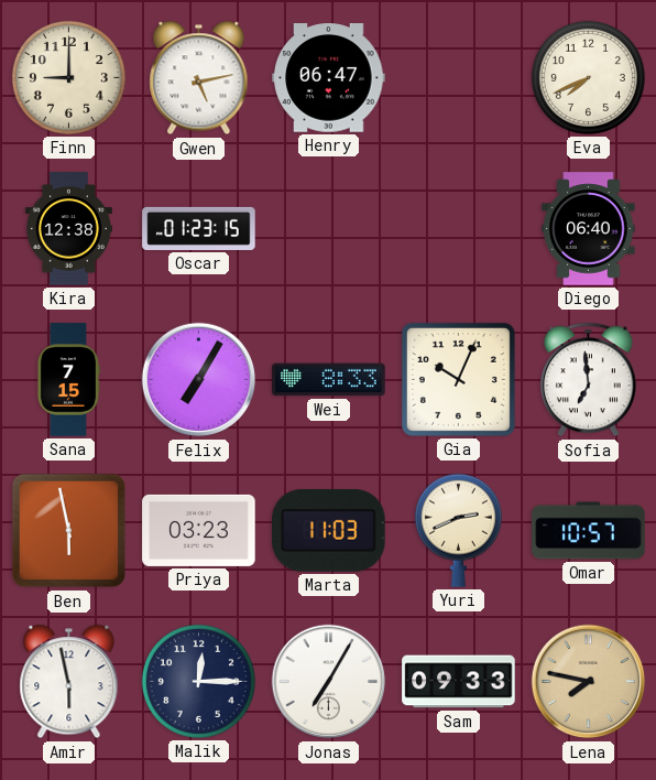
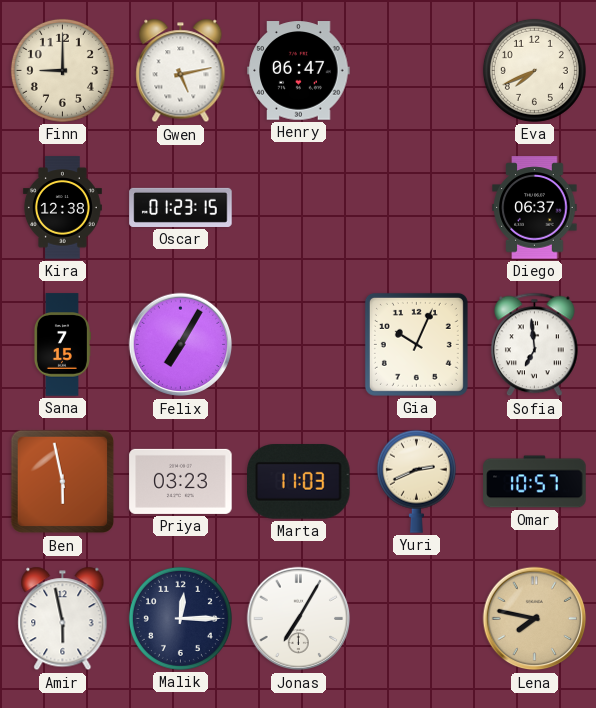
Diego: 06:40 -> 06:37 (535, 208)
Wei: 8:33 -> none (329, 380)
Sam: 09:33 -> none (459, 682)
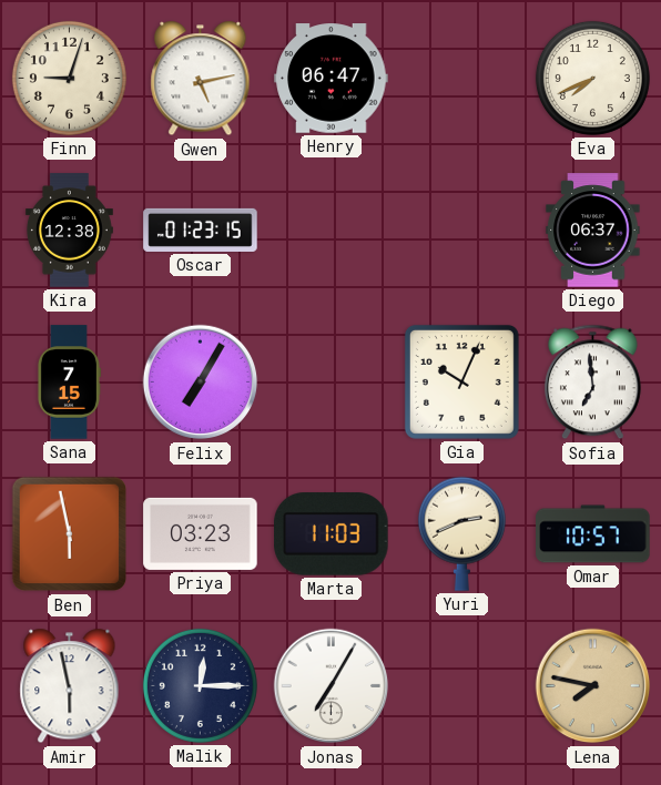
Finn: 9:00 -> 9:03 (69, 78)
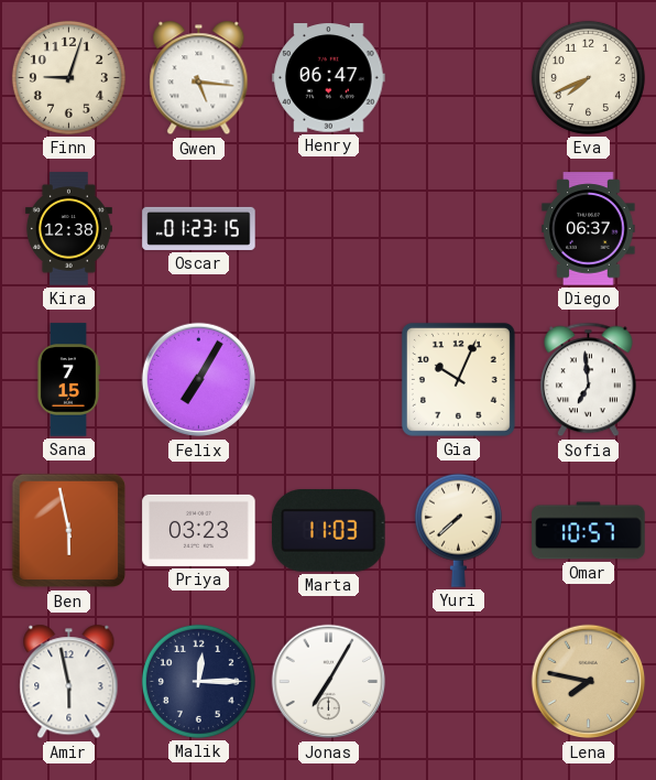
Gwen: 5:13 -> 5:16 (199, 78)
Yuri: 2:41 -> 7:38 (458, 530)
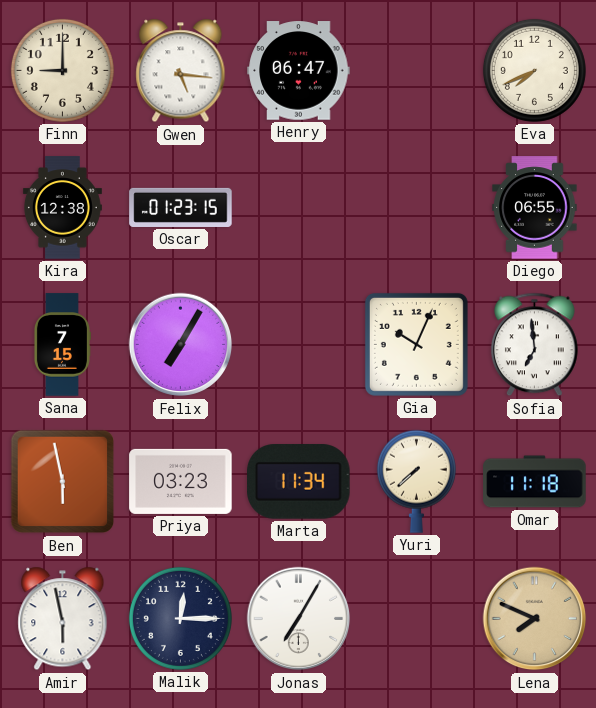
Finn: 9:03 -> 9:00 (62, 70)
Diego: 06:37 -> 06:55 (535, 208)
Marta: 11:03 -> 11:34 (299, 482)
Omar: 10:57 -> 11:18 (535, 482)
Lena: 7:47 -> 7:49 (535, 619)
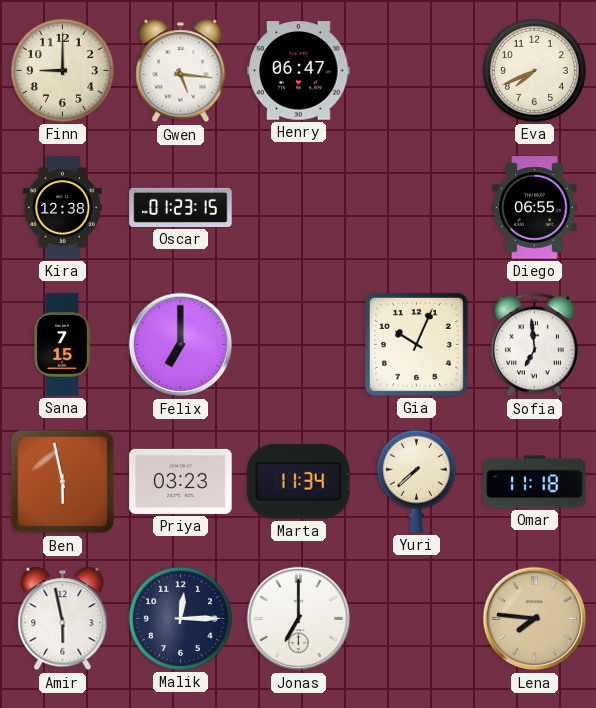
Felix: 7:05 -> 7:00 (181, 345)
Jonas: 7:05 -> 7:00 (299, 619)
Lena: 7:49 -> 7:46 (535, 619)
